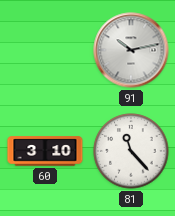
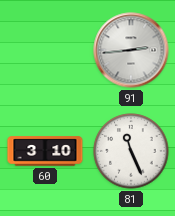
91: 10:13 -> 2:44 (131, 50)
81: 11:23 -> 11:26 (131, 151)
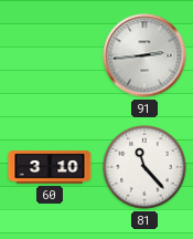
81: 11:26 -> 11:23 (144, 167)
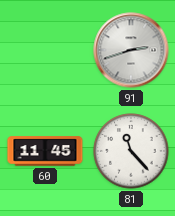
91: 2:44 -> 2:42 (131, 50)
60: 3:10 -> 11:45 (45, 151)
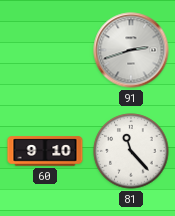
60: 11:45 -> 9:10 (45, 151)
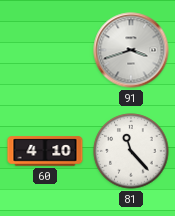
91: 2:42 -> 3:42 (131, 50)
60: 9:10 -> 4:10 (45, 151)
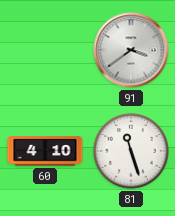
91: 3:42 -> 3:39 (131, 50)
81: 11:23 -> 11:27 (131, 151)
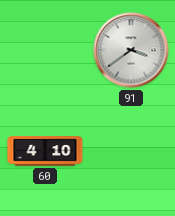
81: 11:27 -> none (131, 151)
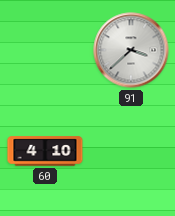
91: 3:39 -> 3:38 (131, 50)
